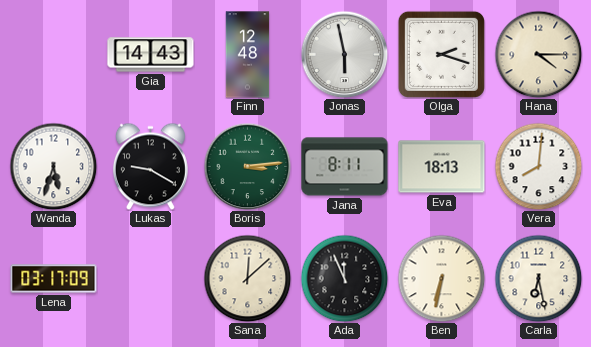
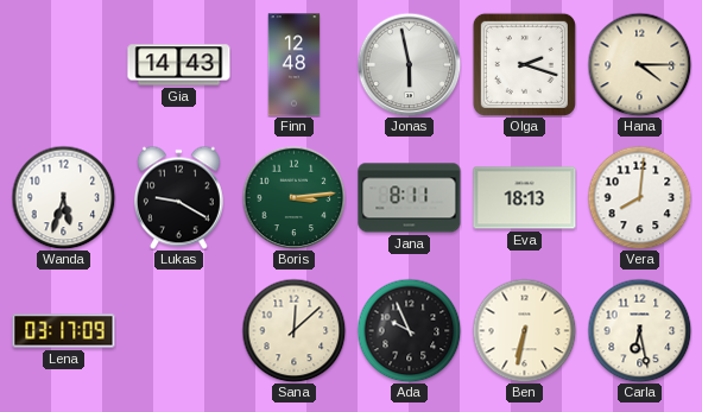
Ada: 11:56 -> 9:56 (409, 330)
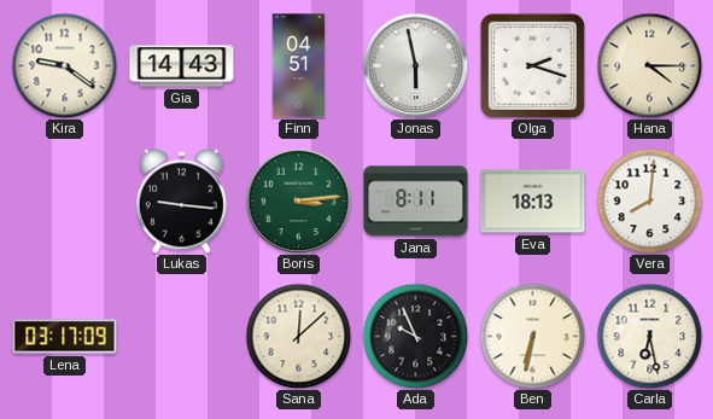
Kira: none -> 9:21 (64, 65)
Finn: 12:48 -> 04:51 (299, 66)
Wanda: 5:33 -> none (63, 197)
Lukas: 9:20 -> 9:16 (181, 200)
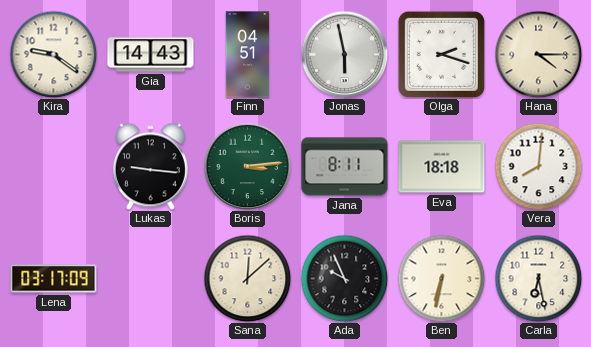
Eva: 18:13 -> 18:18 (442, 167)
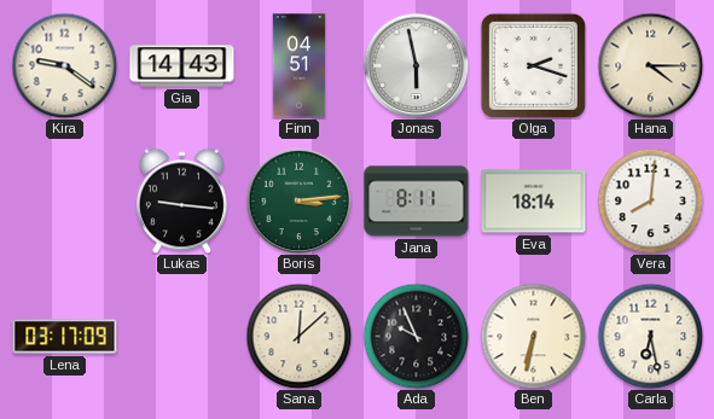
Eva: 18:18 -> 18:14 (534, 202)
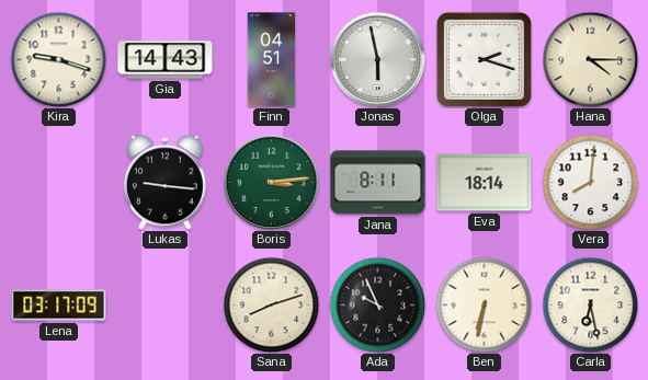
Kira: 9:21 -> 9:18 (58, 59)
Sana: 12:08 -> 8:12 (271, 304)
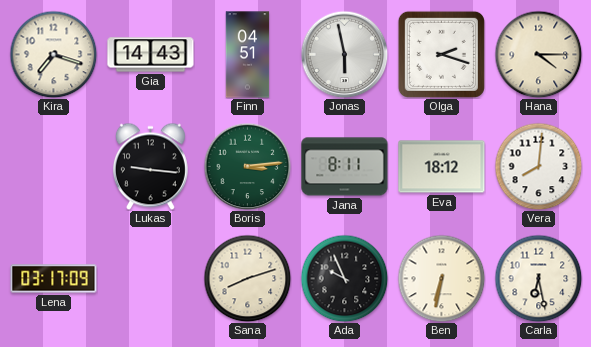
Kira: 9:18 -> 7:18 (53, 54)
Eva: 18:14 -> 18:12 (442, 167)
